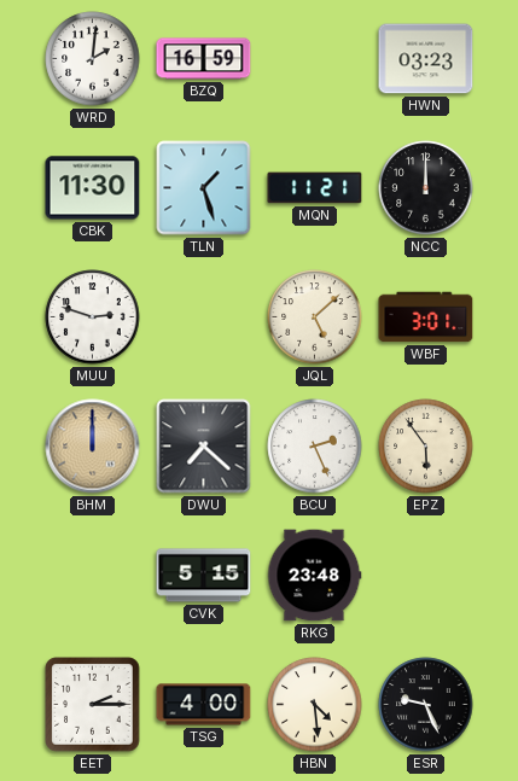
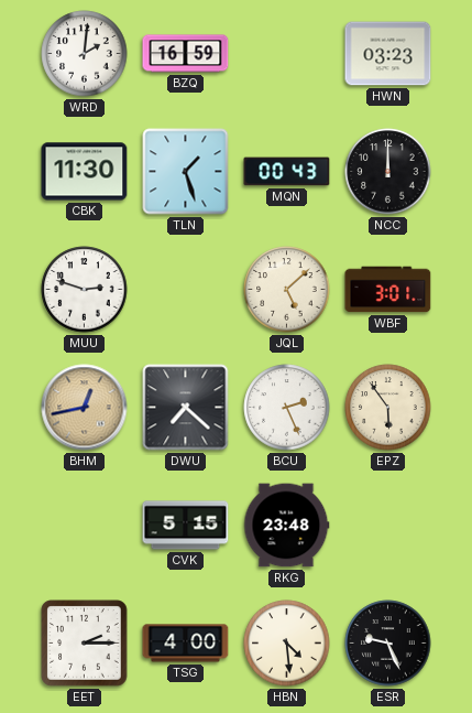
MQN: 11:21 -> 00:43 (287, 172)
BHM: 12:00 -> 12:43 (85, 408)
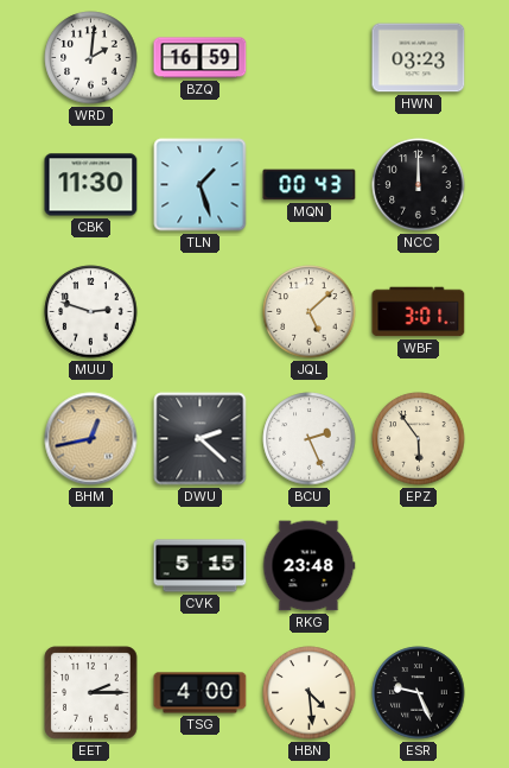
DWU: 7:22 -> 2:22 (201, 439)
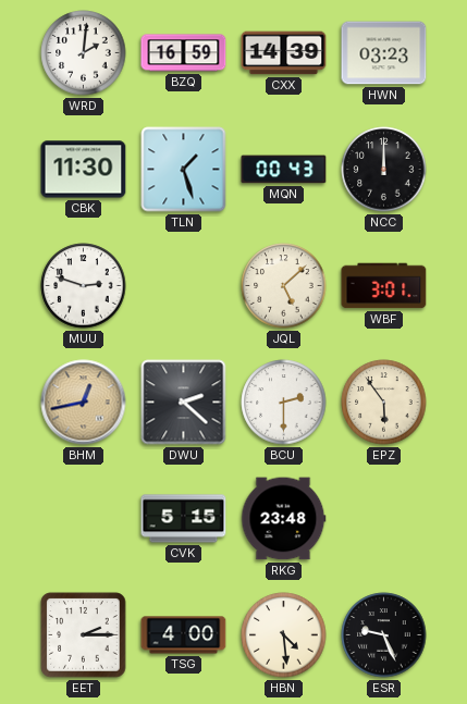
CXX: none -> 14:39 (284, 53)
BCU: 2:26 -> 2:30 (284, 403)
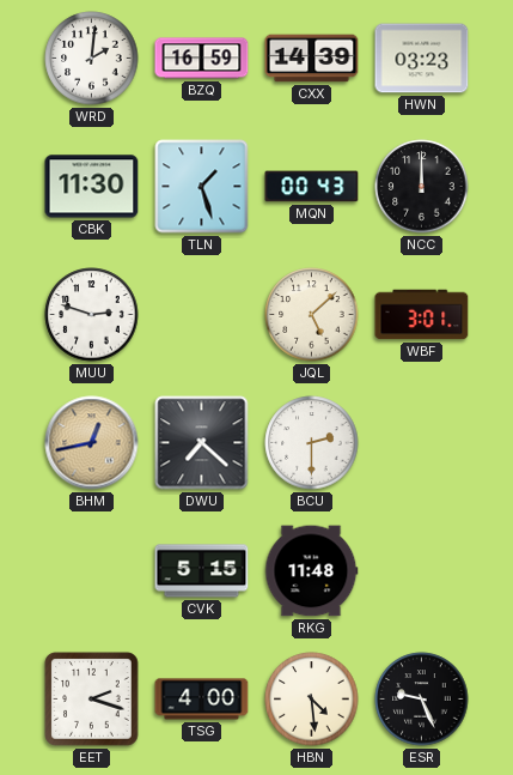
DWU: 2:22 -> 7:22 (202, 443)
EPZ: 5:54 -> none (384, 403)
RKG: 23:48 -> 11:48 (312, 571)
EET: 2:15 -> 2:18 (92, 700)
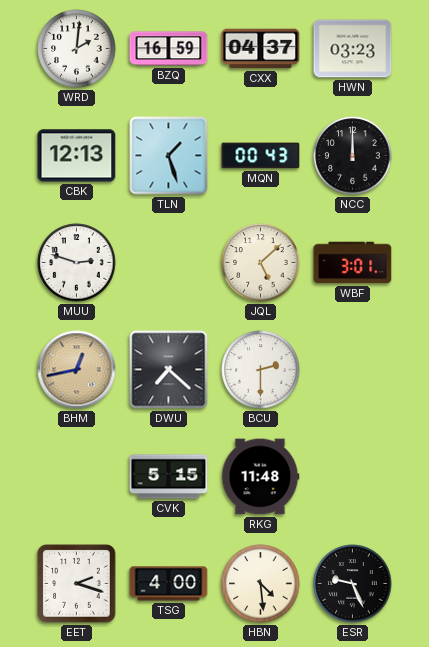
CXX: 14:39 -> 04:37 (261, 49)
CBK: 11:30 -> 12:13 (77, 156)
